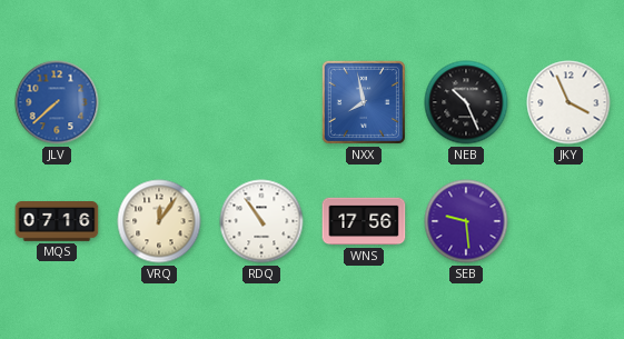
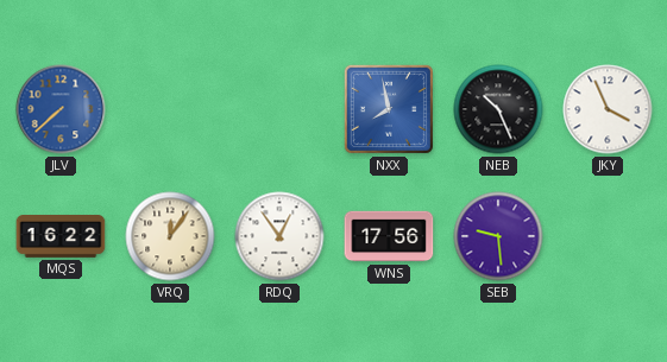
MQS: 07:16 -> 16:22 (61, 237)
RDQ: 10:54 -> 12:54 (279, 236)
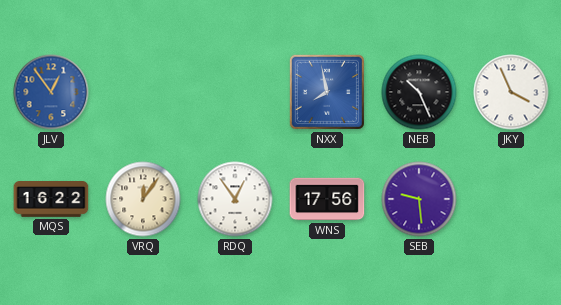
JLV: 7:38 -> 12:54 (51, 92)
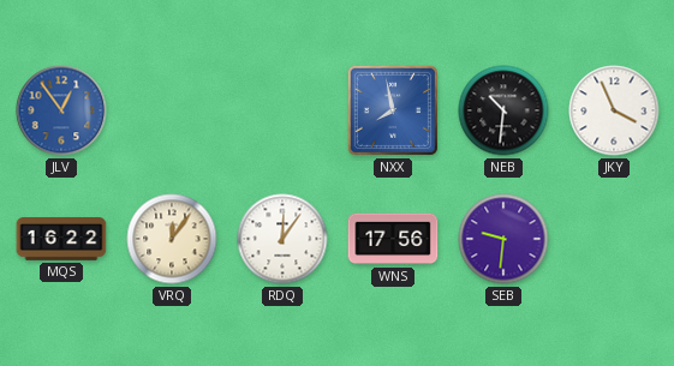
NEB: 10:26 -> 10:31 (503, 110)
RDQ: 12:54 -> 12:06 (282, 239)
SEB: 9:29 -> 9:31 (503, 239)
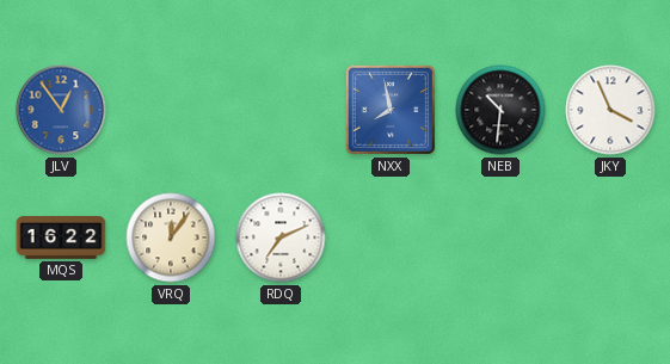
RDQ: 12:06 -> 7:11 (281, 237)
WNS: 17:56 -> none (393, 239)
SEB: 9:31 -> none (503, 239)
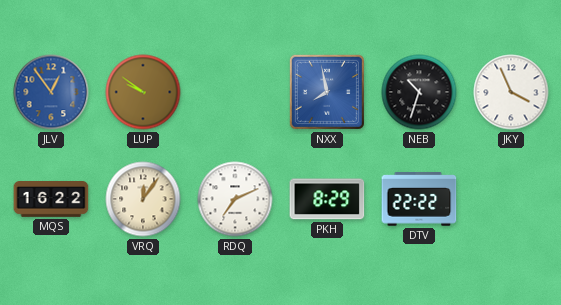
LUP: none -> 9:51 (143, 92)
NEB: 10:31 -> 10:33 (419, 92)
PKH: none -> 8:29 (327, 199)
DTV: none -> 22:22 (419, 199)
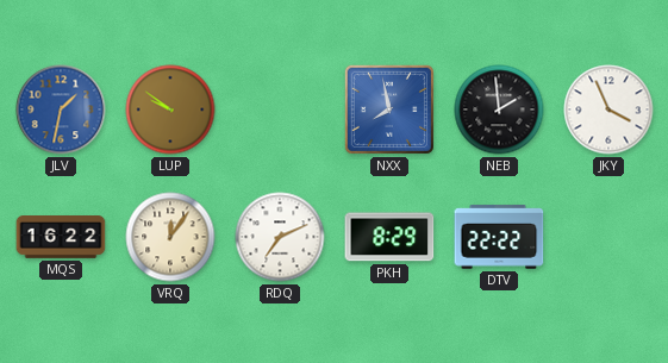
JLV: 12:54 -> 1:32 (61, 109)
NEB: 10:33 -> 1:59 (499, 109)
